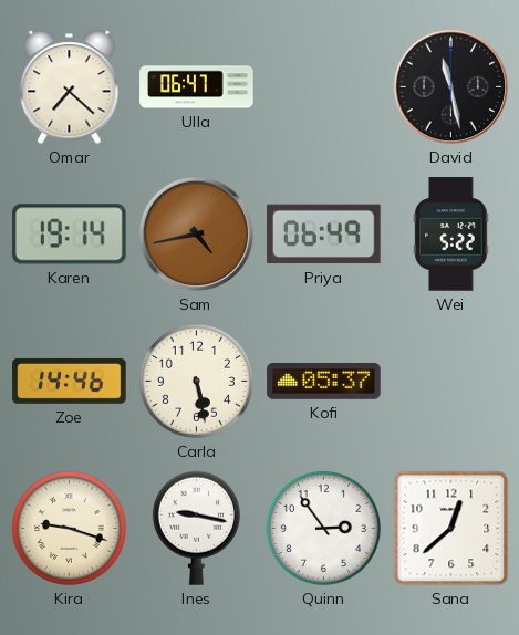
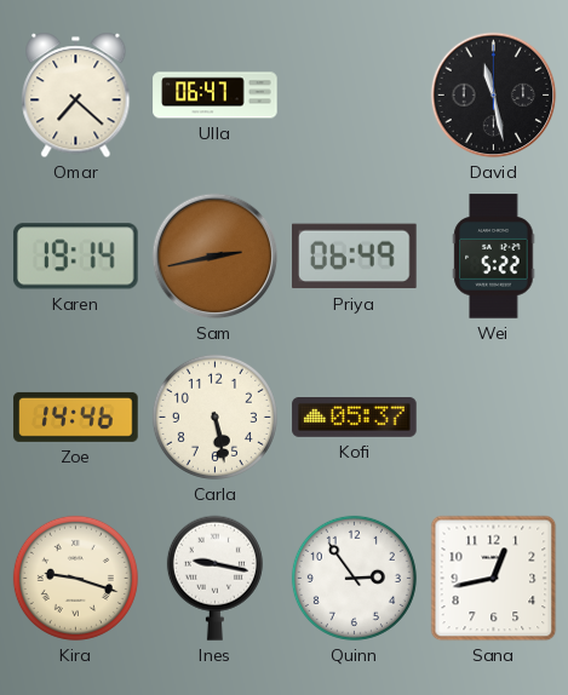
Sam: 4:43 -> 2:43 (216, 257)
Sana: 12:38 -> 12:43 (494, 579)
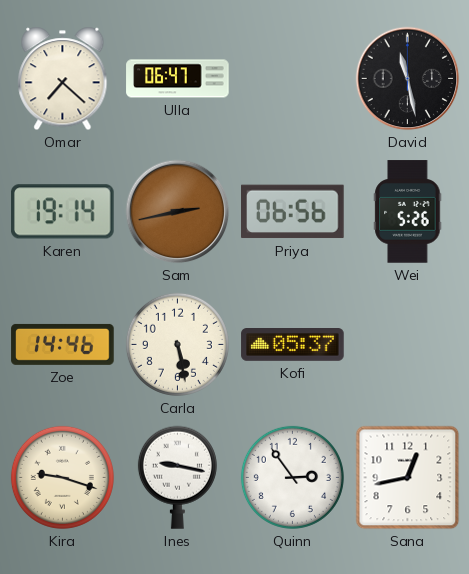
Priya: 06:49 -> 06:56 (293, 212)
Wei: 5:22 -> 5:26 (408, 212)
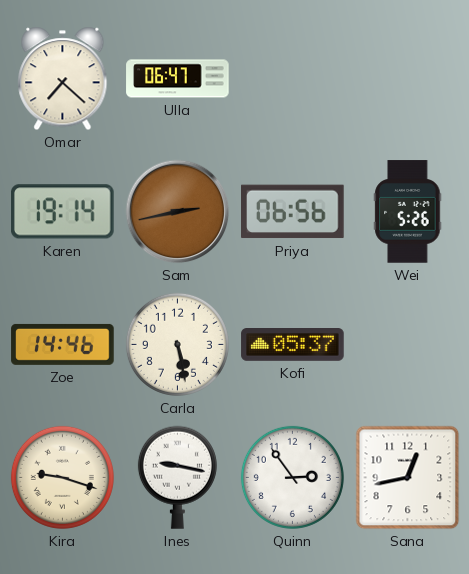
David: 11:28 -> none (408, 79)
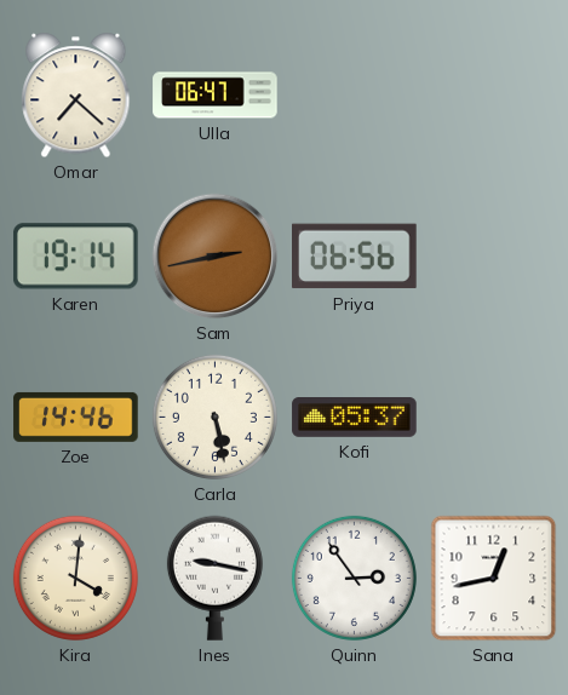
Wei: 5:26 -> none (408, 212)
Kira: 9:18 -> 4:01 (75, 578)
